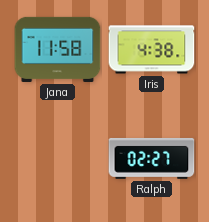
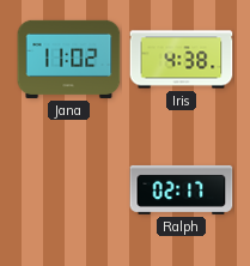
Jana: 11:58 -> 11:02 (69, 59)
Ralph: 02:27 -> 02:17 (182, 189)
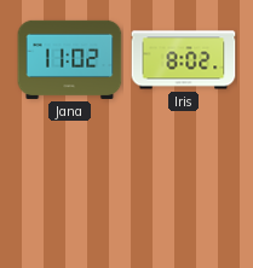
Iris: 4:38 -> 8:02 (184, 60)
Ralph: 02:17 -> none (182, 189)
